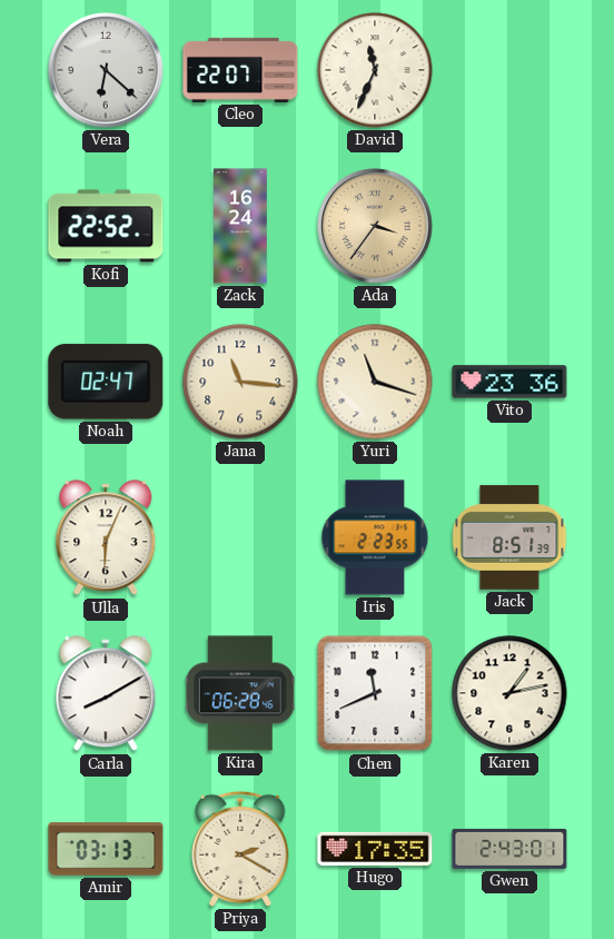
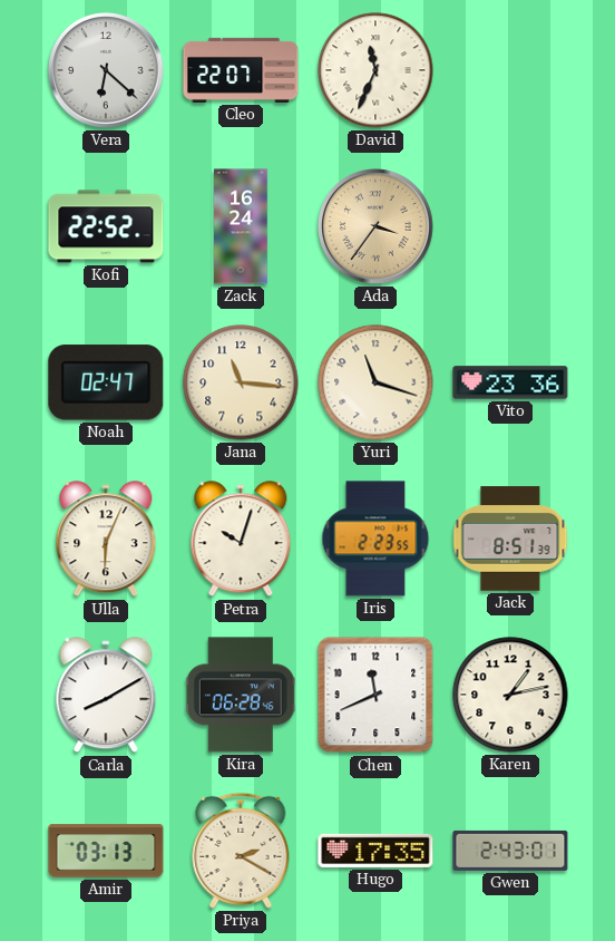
Petra: none -> 10:03 (241, 540)
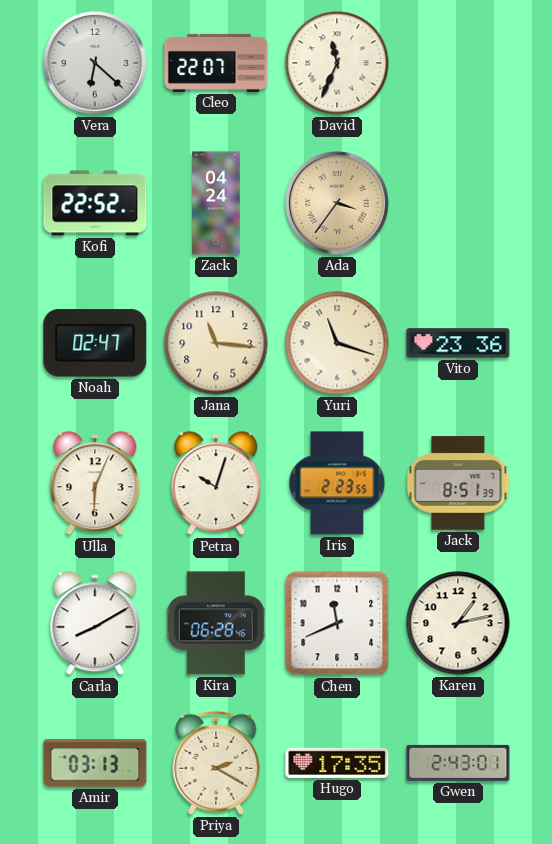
Zack: 16:24 -> 04:24 (216, 203)
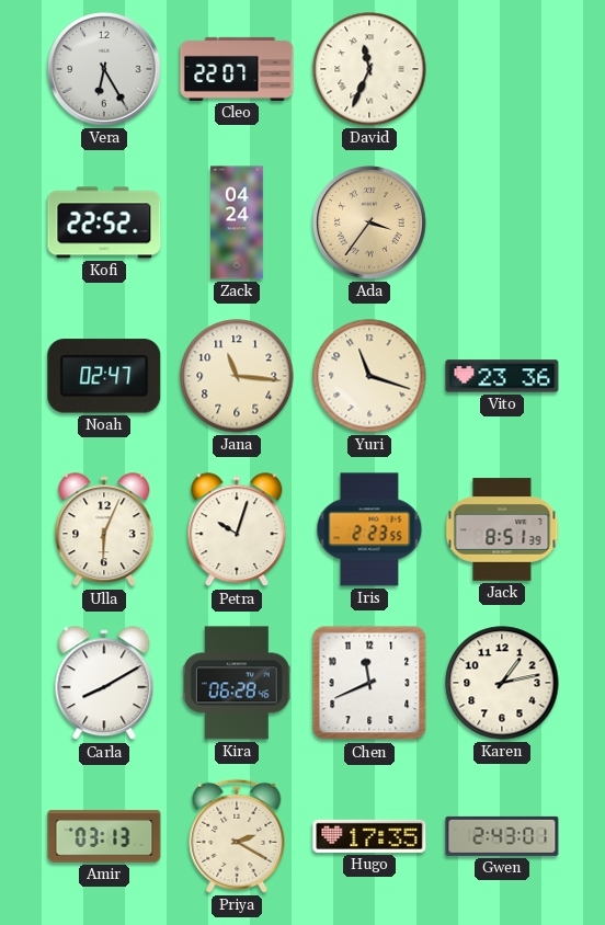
Vera: 6:22 -> 6:25 (104, 69)
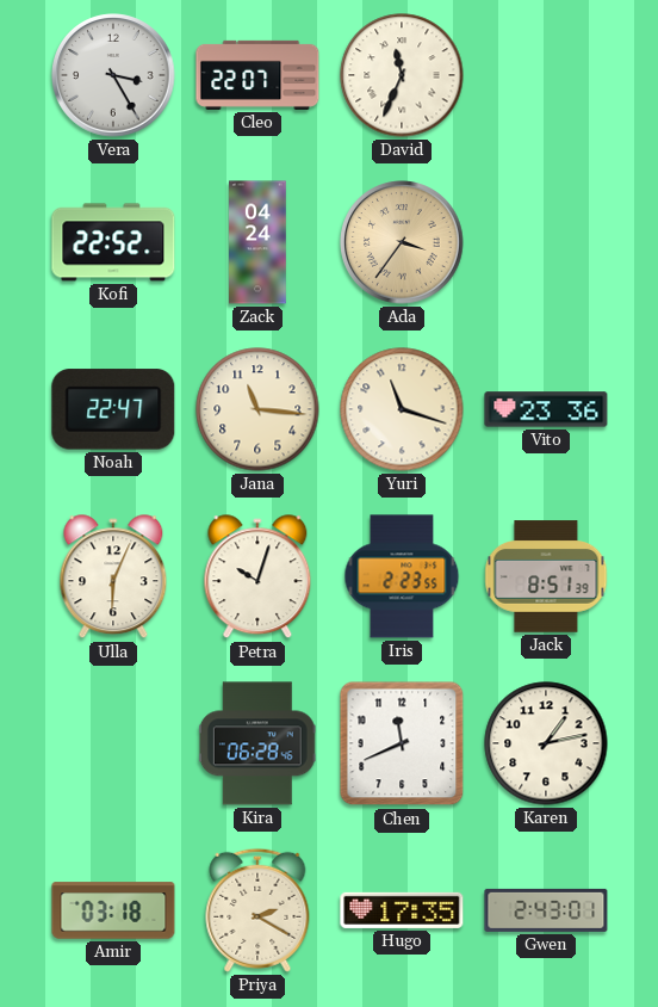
Vera: 6:25 -> 3:25 (113, 75)
Noah: 02:47 -> 22:47 (113, 409)
Carla: 8:10 -> none (104, 684)
Amir: 03:13 -> 03:18 (113, 910)
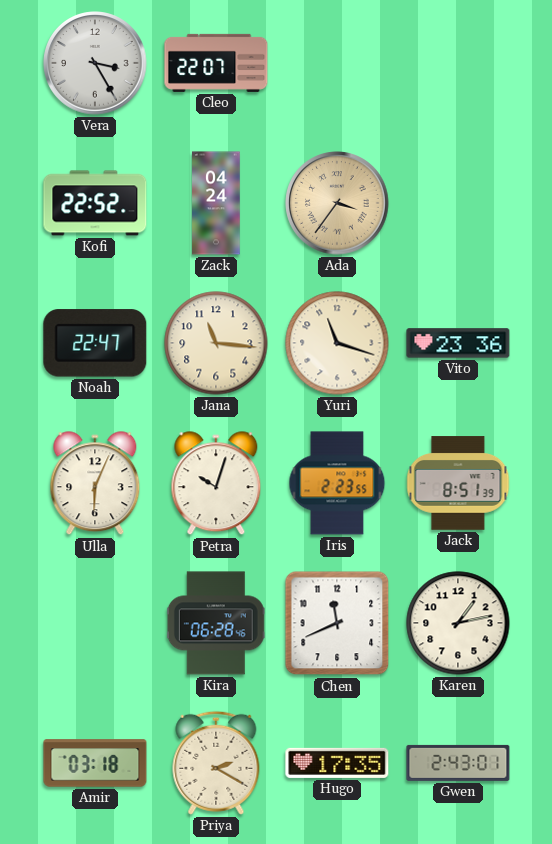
David: 11:34 -> none (402, 75)
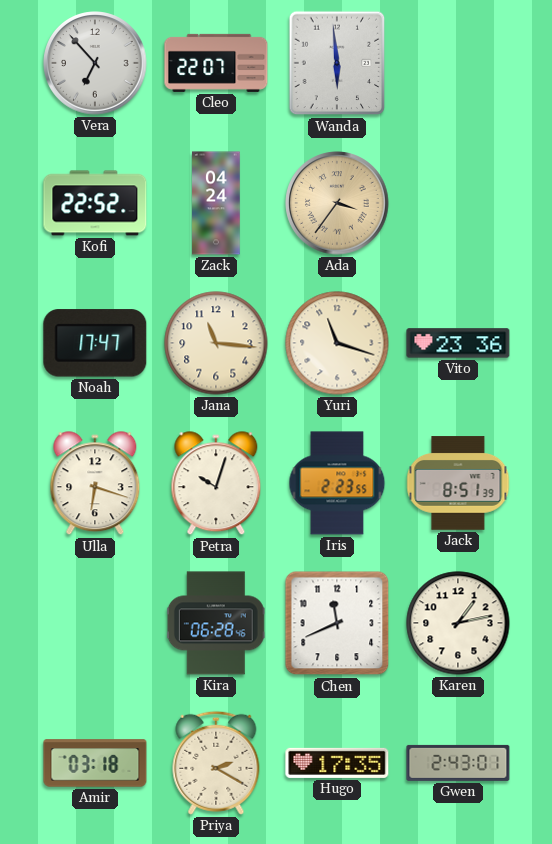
Vera: 3:25 -> 6:53 (95, 63)
Wanda: none -> 5:59 (337, 63)
Noah: 22:47 -> 17:47 (95, 343)
Ulla: 6:04 -> 6:18 (95, 484)
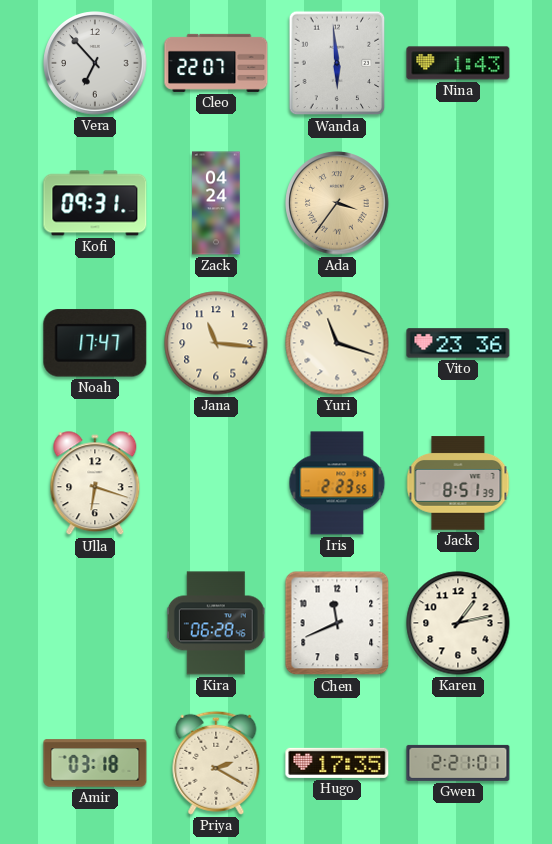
Nina: none -> 1:43 (458, 63)
Kofi: 22:52 -> 09:31 (95, 203)
Petra: 10:03 -> none (216, 484)
Gwen: 2:43 -> 2:21 (458, 763)
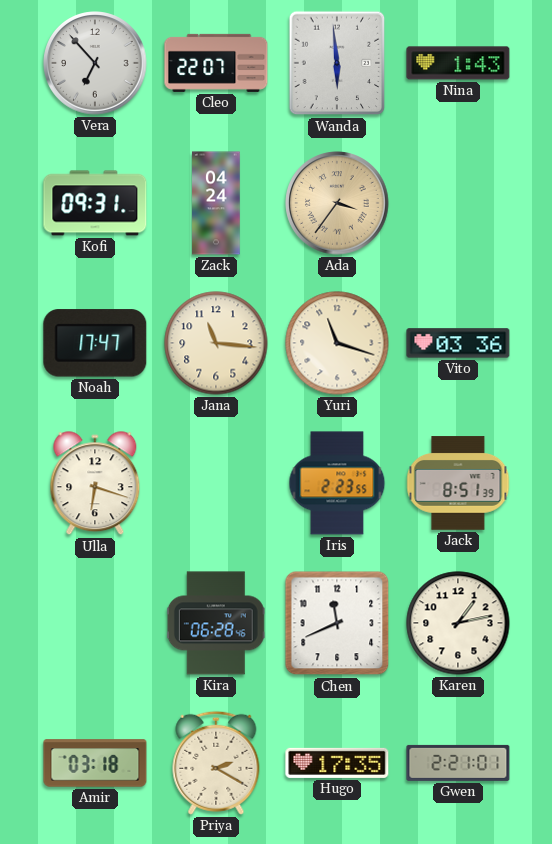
Vito: 23:36 -> 03:36 (458, 343)
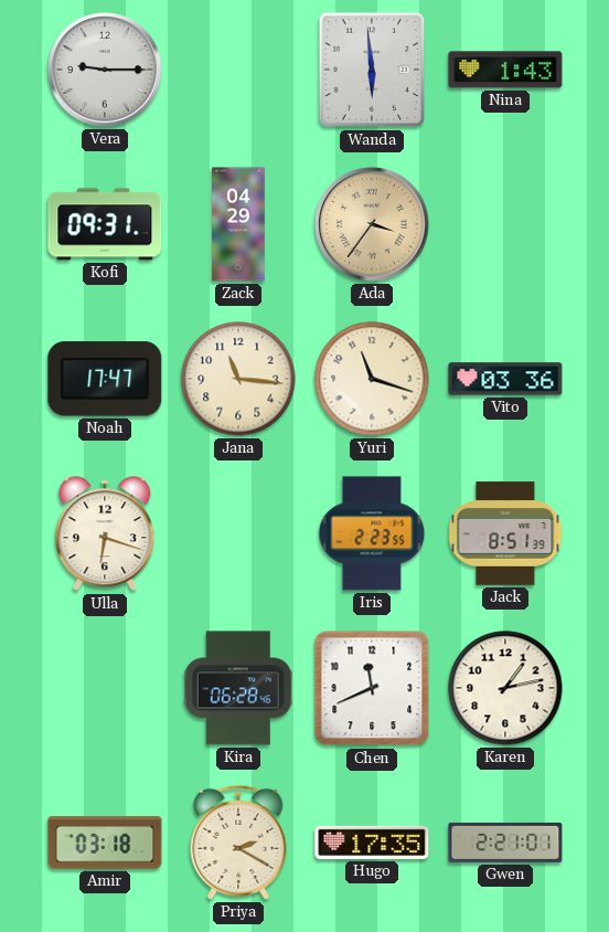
Vera: 6:53 -> 9:15 (105, 70)
Cleo: 22:07 -> none (216, 63)
Zack: 04:24 -> 04:29 (238, 224)
